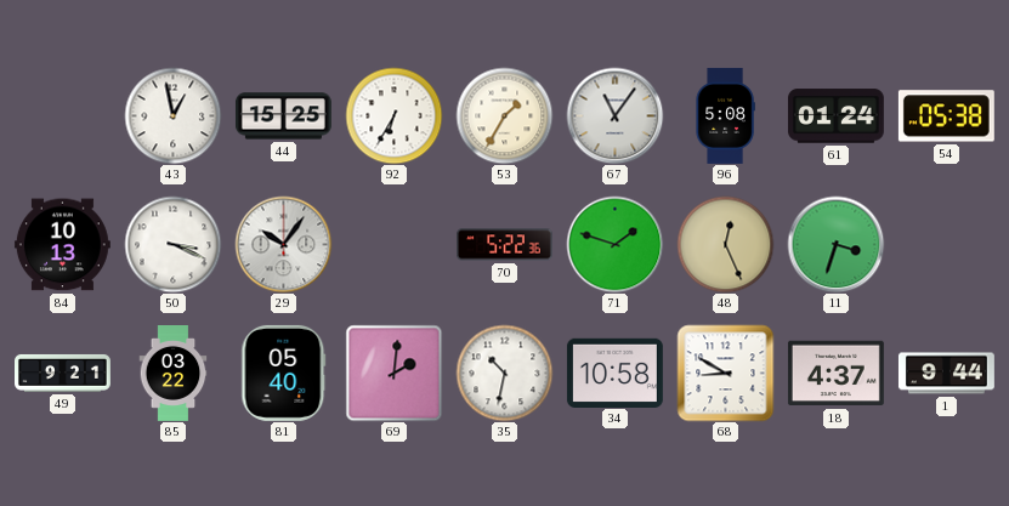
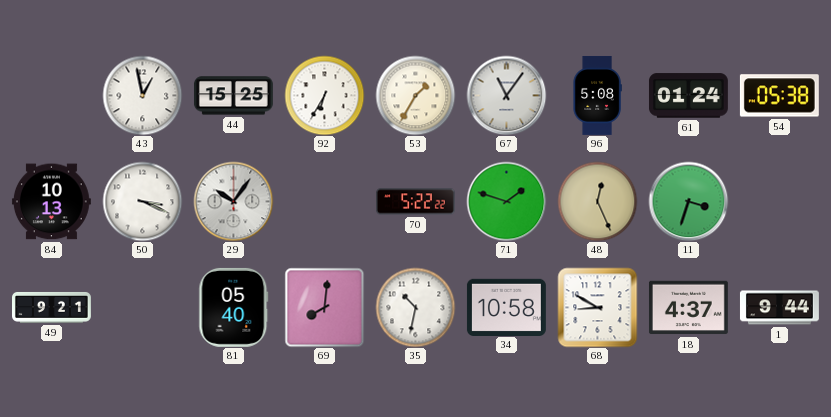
70: 5:22:36 -> 5:22:22 (415, 202)
85: 03:22 -> none (174, 374)
69: 2:01 -> 8:01 (324, 307)
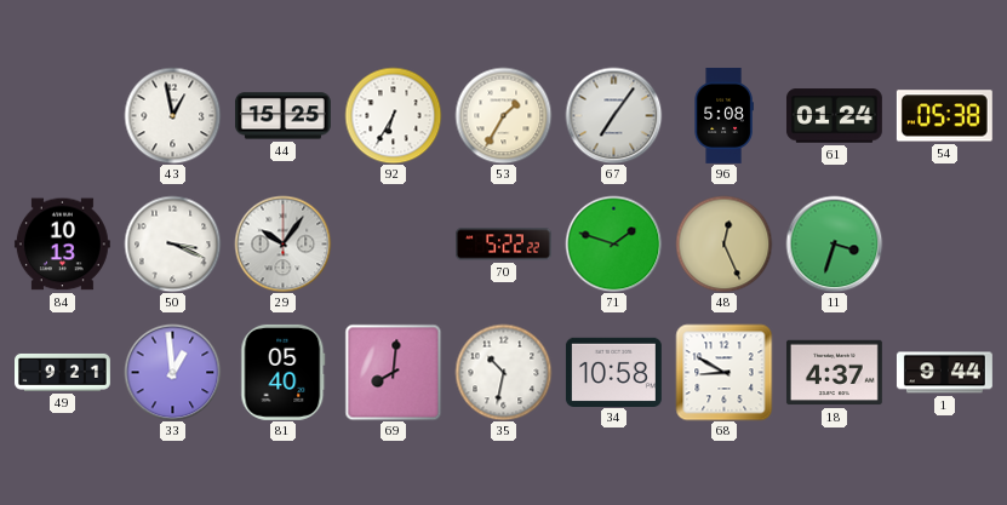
67: 11:06 -> 7:06 (613, 115)
33: none -> 12:59 (172, 372)
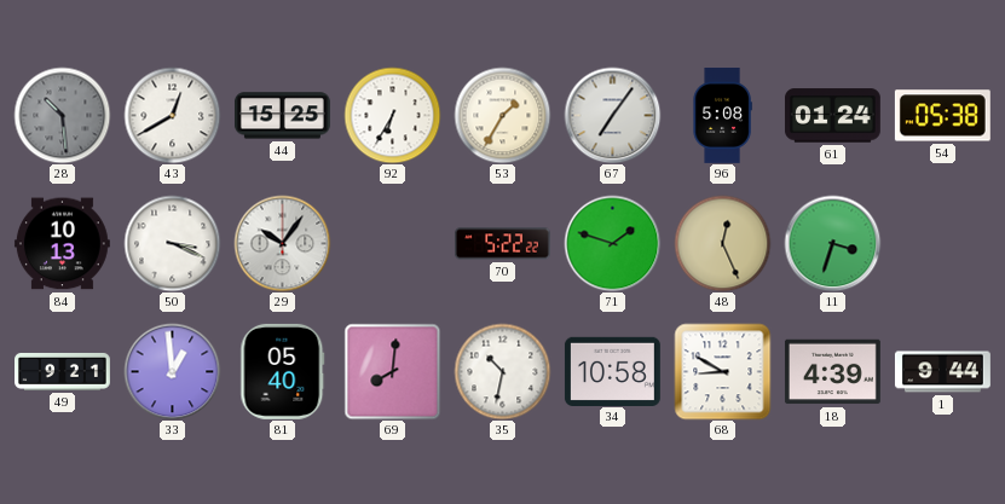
28: none -> 10:29 (62, 115)
43: 12:58 -> 12:40 (172, 115)
18: 4:37 -> 4:39 (832, 372)
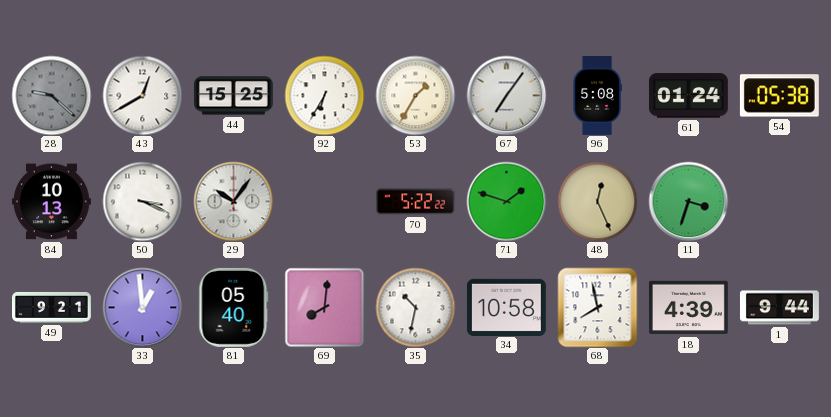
28: 10:29 -> 9:22 (51, 95)
68: 8:50 -> 7:58 (597, 307)
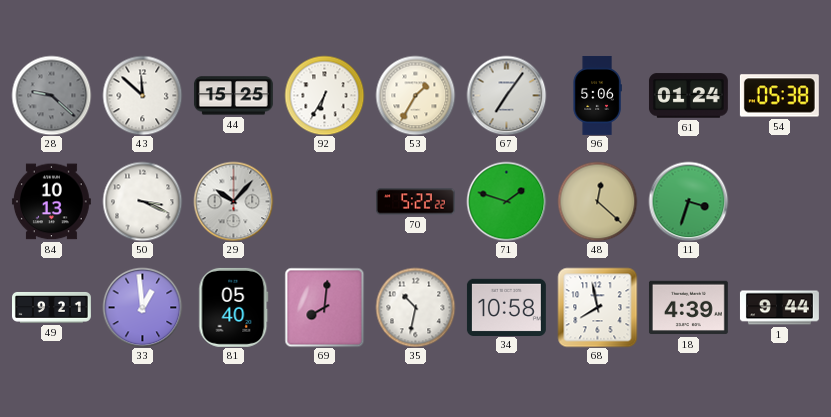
43: 12:40 -> 11:52 (142, 95)
96: 5:08 -> 5:06 (597, 95)
29: 10:06 -> 10:07 (233, 201)
48: 12:26 -> 12:22 (597, 201)
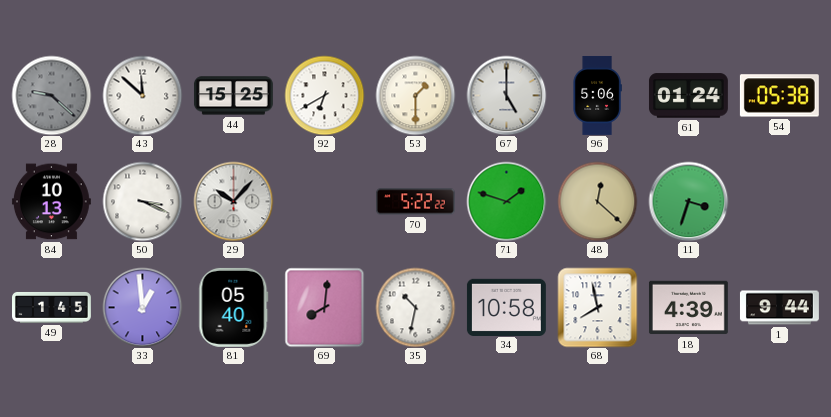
92: 6:35 -> 6:40 (324, 95)
53: 1:35 -> 1:30 (415, 95)
67: 7:06 -> 5:00 (506, 95)
49: 9:21 -> 1:45 (52, 307)
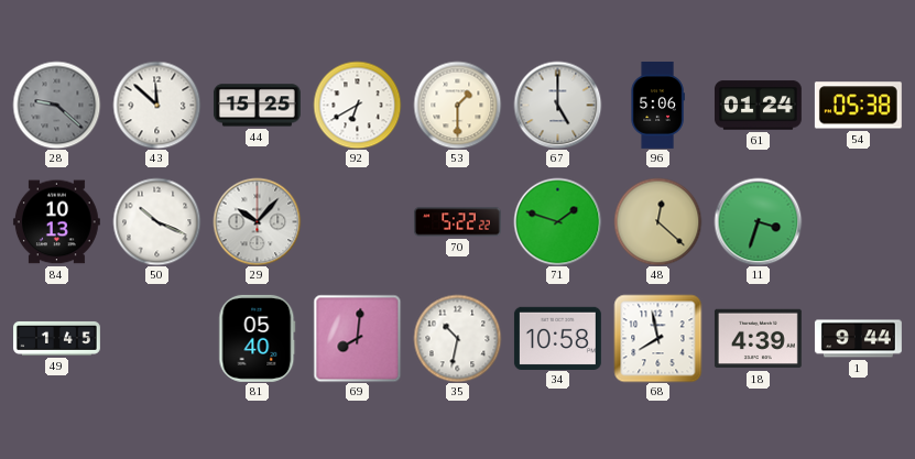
50: 3:19 -> 10:19 (156, 221)
33: 12:59 -> none (142, 307)
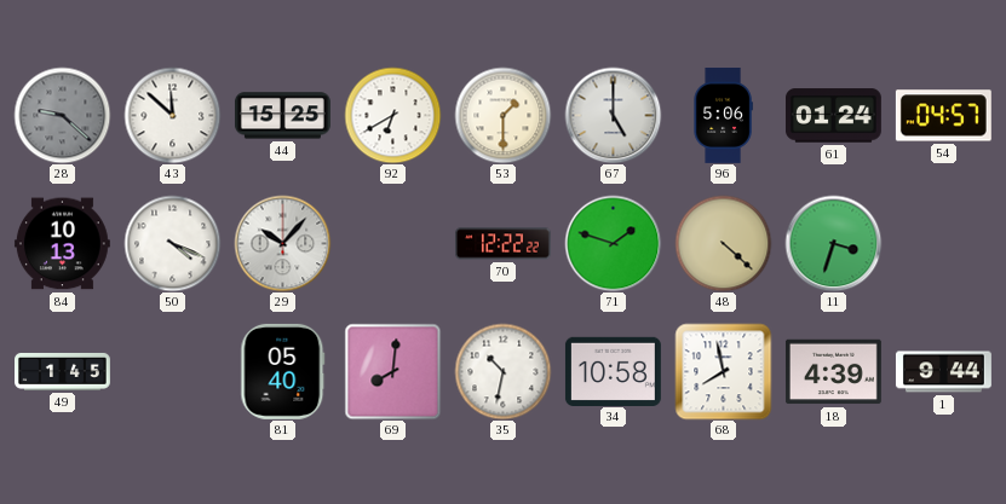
54: 05:38 -> 04:57 (943, 116)
50: 10:19 -> 4:19 (172, 243)
70: 5:22 -> 12:22 (502, 244)
48: 12:22 -> 4:22 (723, 243)
